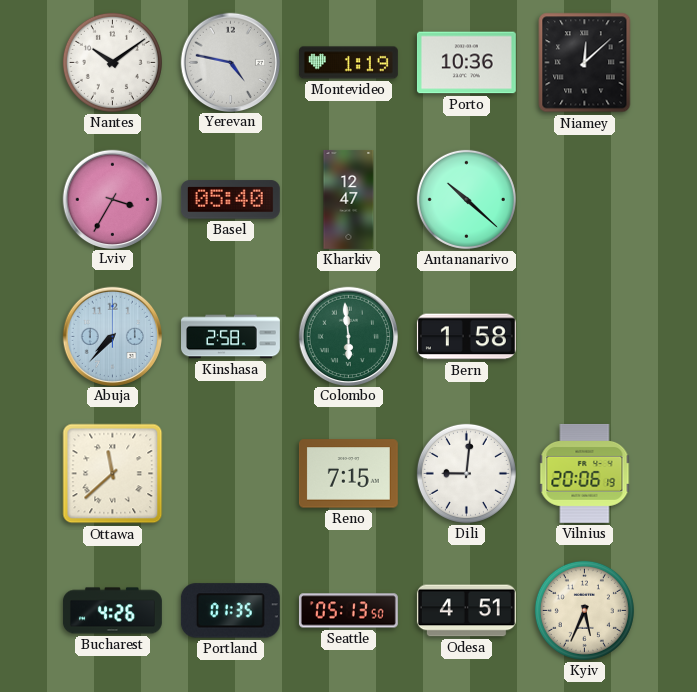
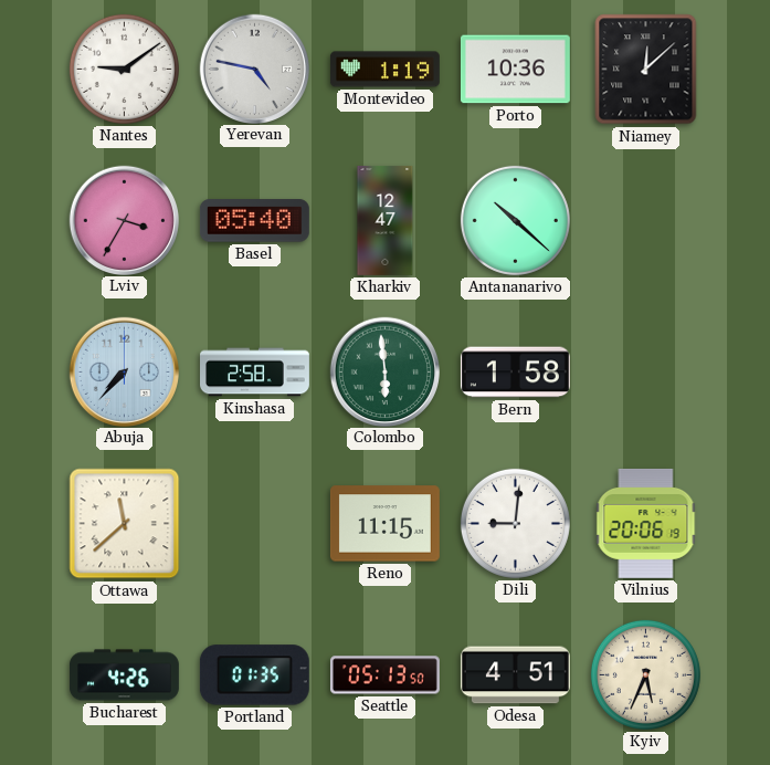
Nantes: 10:09 -> 9:09 (124, 69)
Reno: 7:15 -> 11:15 (384, 524)
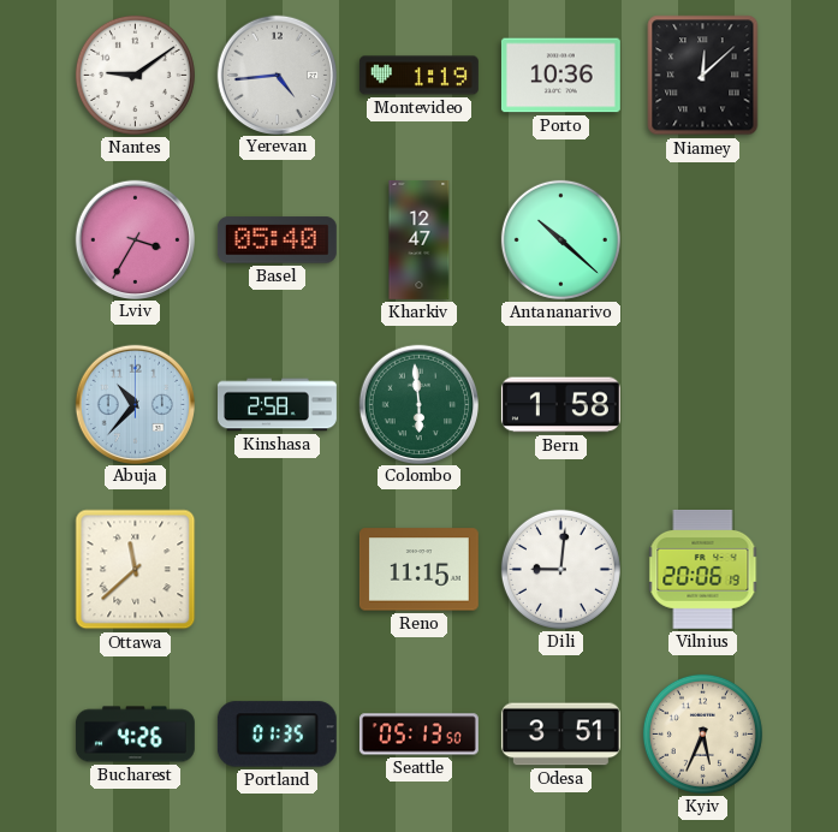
Yerevan: 4:47 -> 4:44 (277, 75)
Abuja: 7:37 -> 10:37 (135, 404)
Odesa: 4:51 -> 3:51 (560, 735)
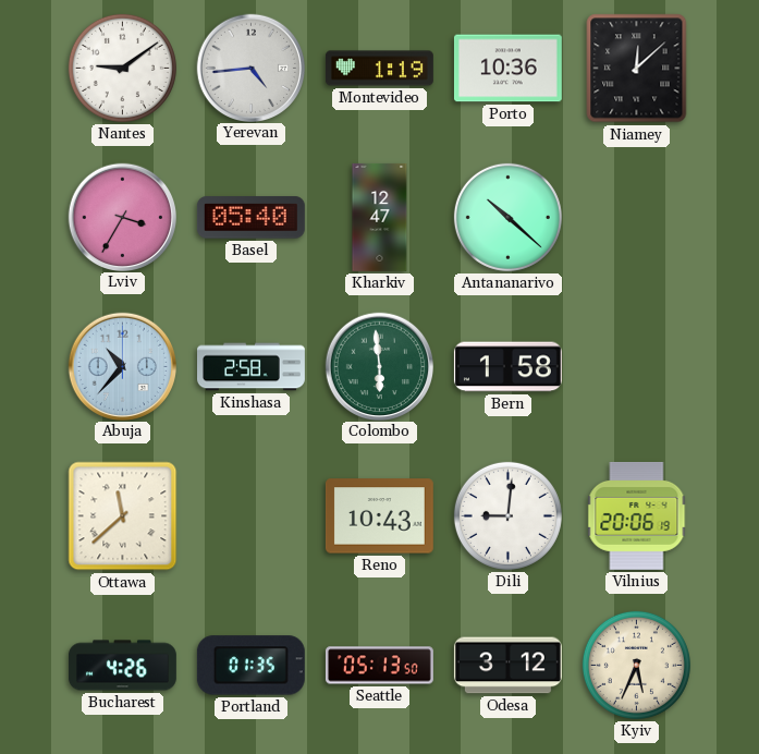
Reno: 11:15 -> 10:43 (379, 516)
Odesa: 3:51 -> 3:12 (507, 666)
